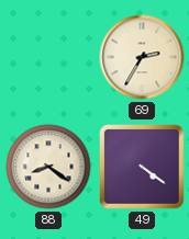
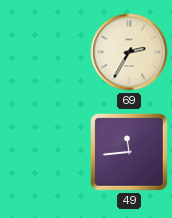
88: 8:21 -> none (48, 167)
49: 4:21 -> 11:44 (130, 153)
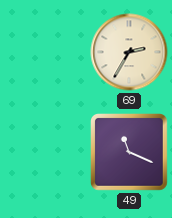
49: 11:44 -> 11:19 (130, 153)
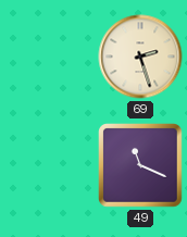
69: 2:35 -> 2:27 (140, 57)
